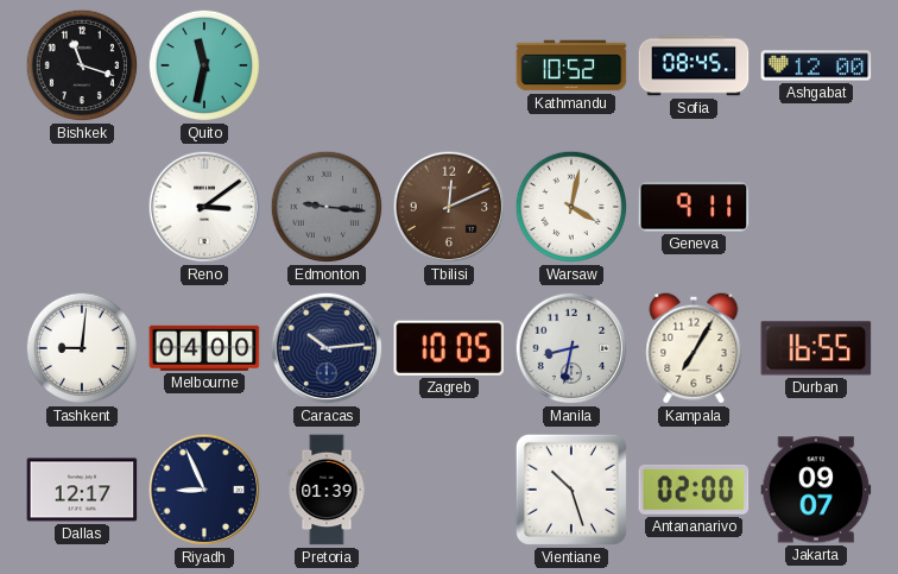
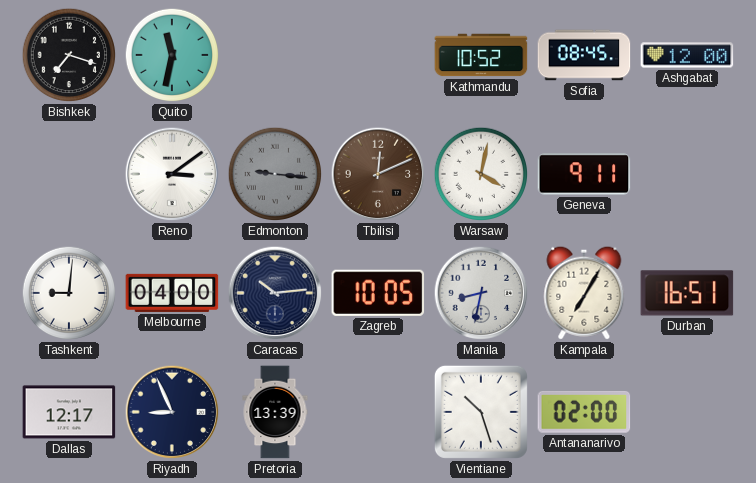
Bishkek: 11:18 -> 7:18 (69, 55)
Durban: 16:55 -> 16:51 (687, 293)
Pretoria: 01:39 -> 13:39 (275, 412)
Jakarta: 09:07 -> none (816, 490)
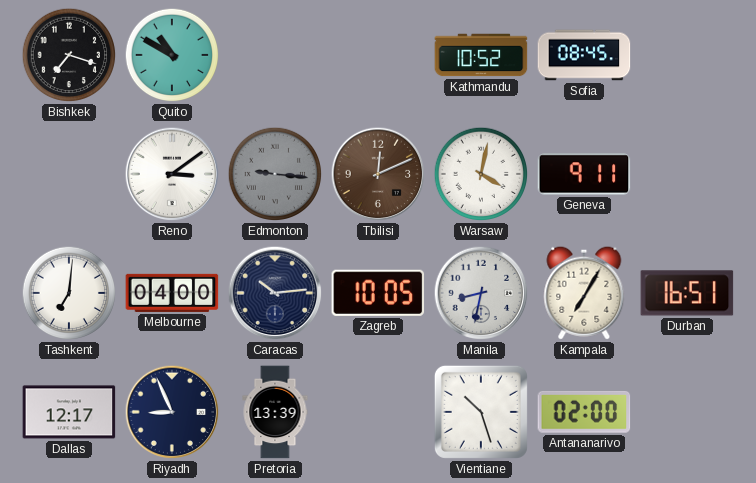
Quito: 11:32 -> 10:50 (172, 55)
Ashgabat: 12:00 -> none (687, 55)
Tashkent: 9:01 -> 7:01 (69, 293)
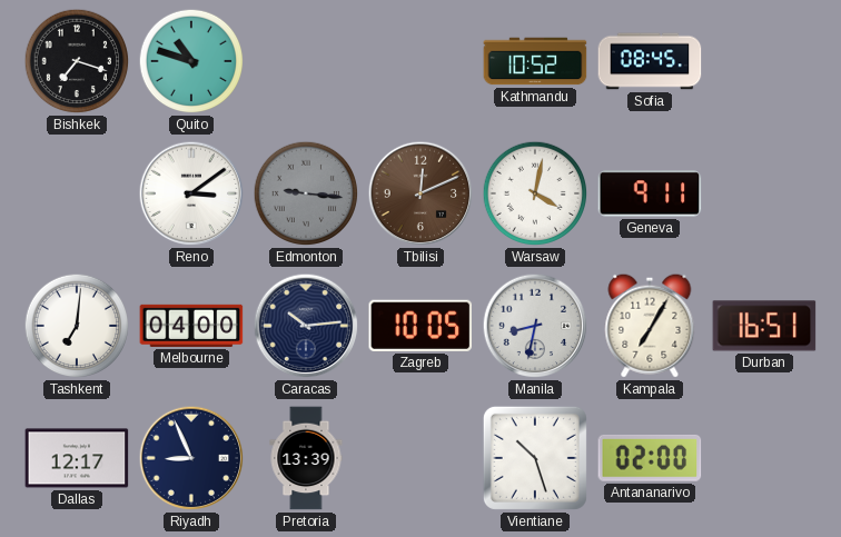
Quito: 10:50 -> 10:48 (191, 61)
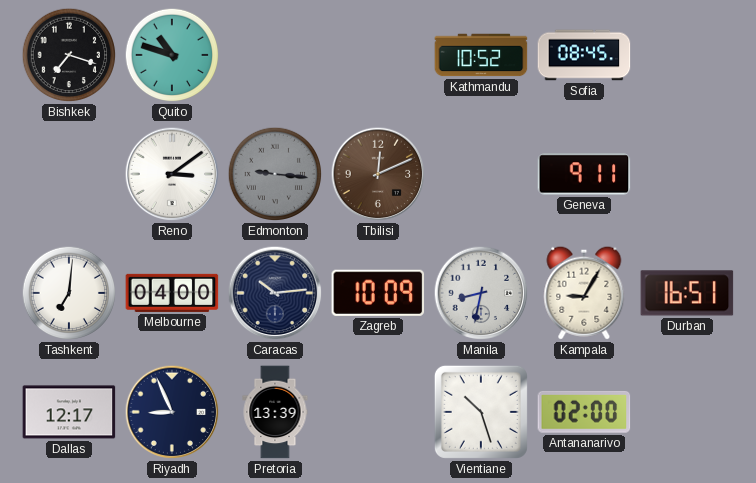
Warsaw: 4:02 -> none (535, 193)
Zagreb: 10:05 -> 10:09 (378, 293)
Kampala: 7:05 -> 9:05 (584, 293)
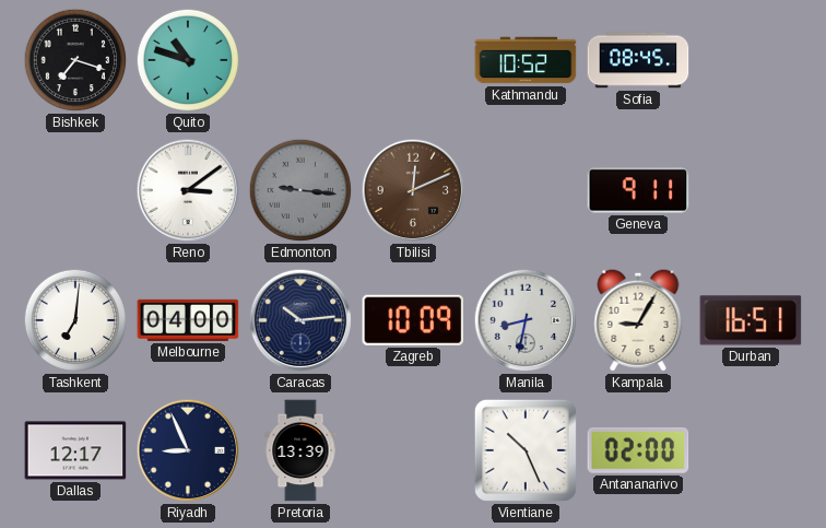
Vientiane: 10:27 -> 10:26 (526, 450)
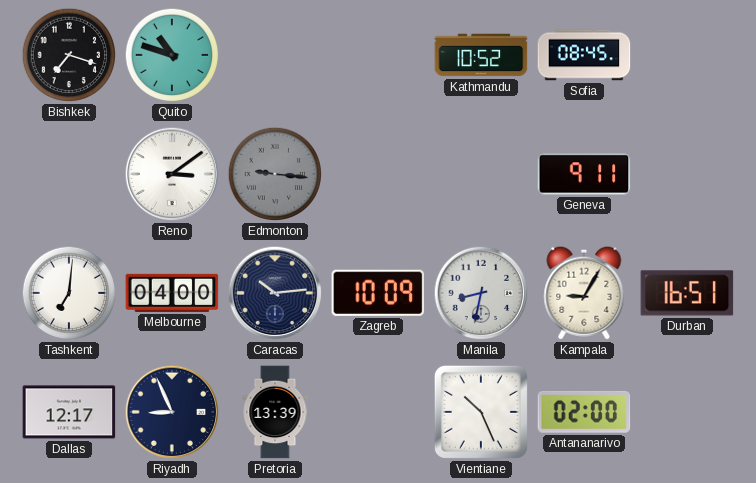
Tbilisi: 12:11 -> none (413, 190)
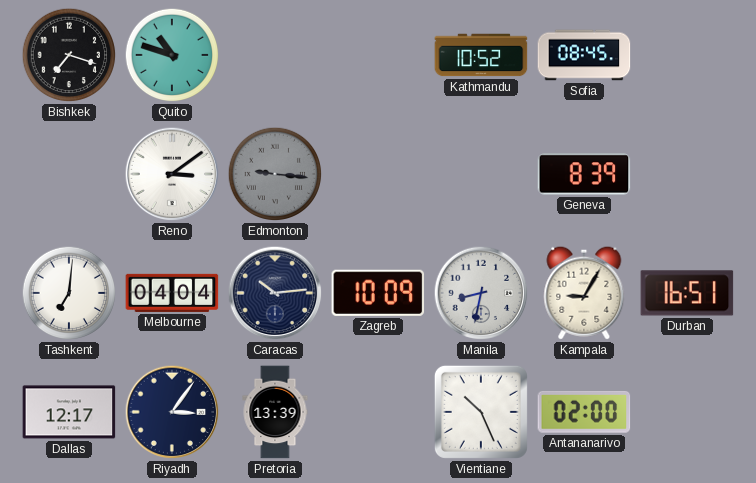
Geneva: 9:11 -> 8:39 (584, 174)
Melbourne: 04:00 -> 04:04 (172, 293)
Riyadh: 8:56 -> 3:06 (172, 412)
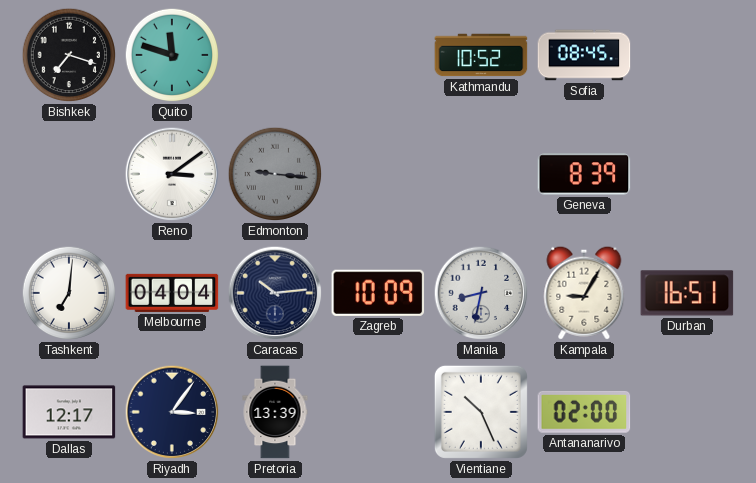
Quito: 10:48 -> 11:48 (172, 55)
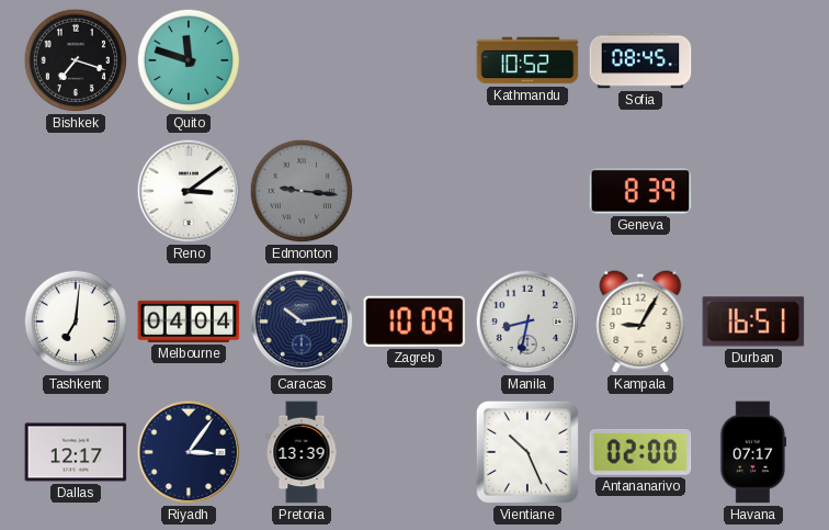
Havana: none -> 07:17 (753, 452)
